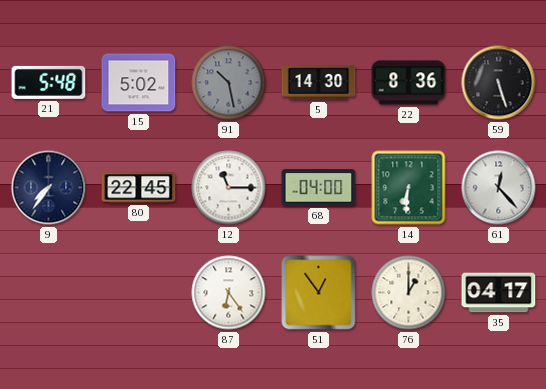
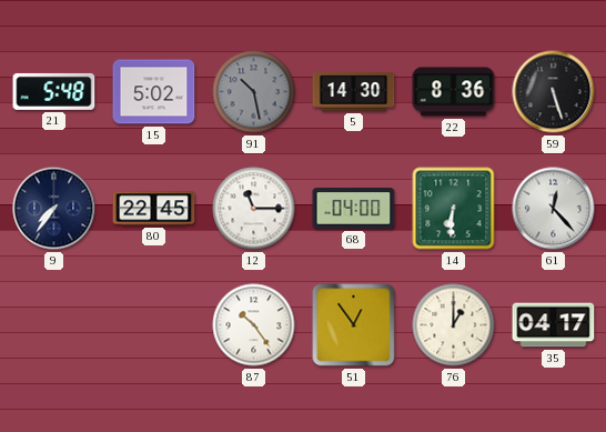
87: 6:24 -> 10:24 (254, 325)
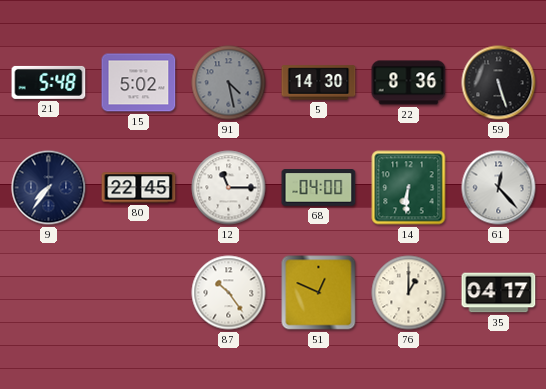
91: 10:28 -> 4:28 (229, 83)
51: 12:54 -> 12:49 (319, 293)
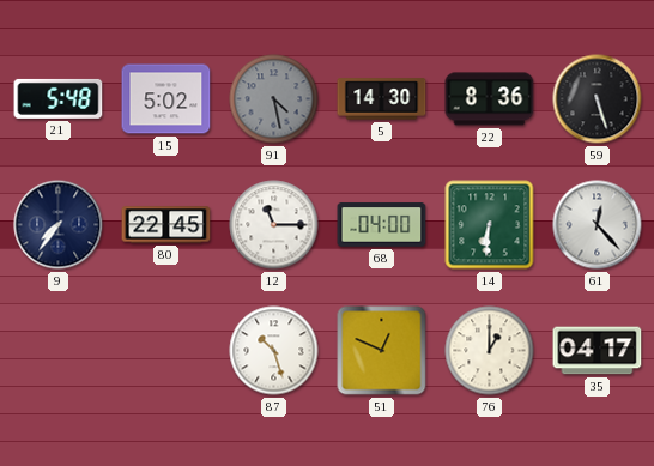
87: 10:24 -> 10:27 (274, 351)
